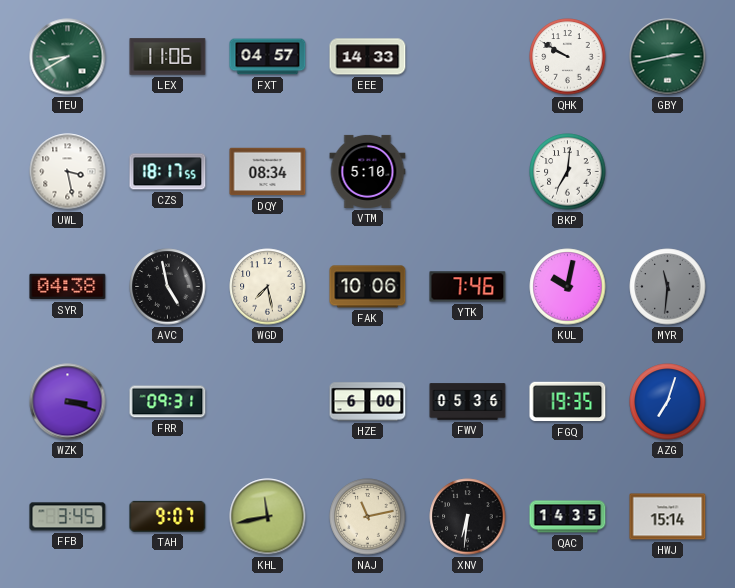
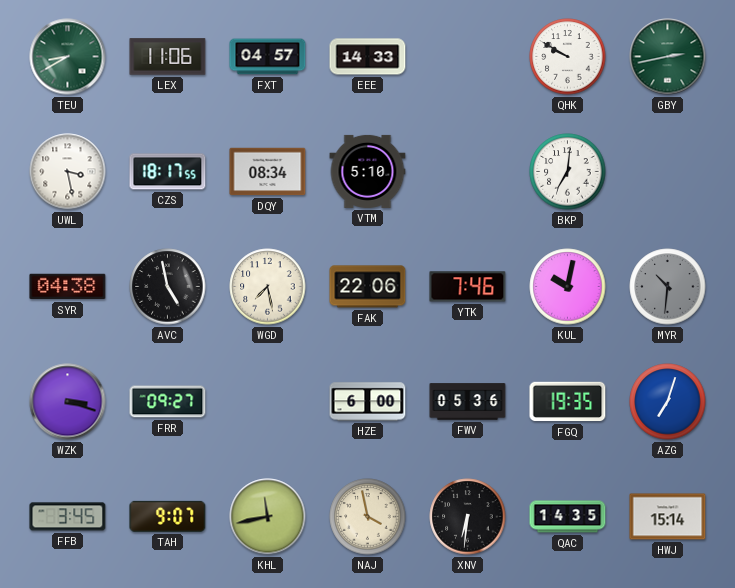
FAK: 10:06 -> 22:06 (368, 287)
MYR: 11:31 -> 10:31 (668, 287)
FRR: 09:31 -> 09:27 (168, 402)
NAJ: 11:13 -> 3:58 (368, 517)
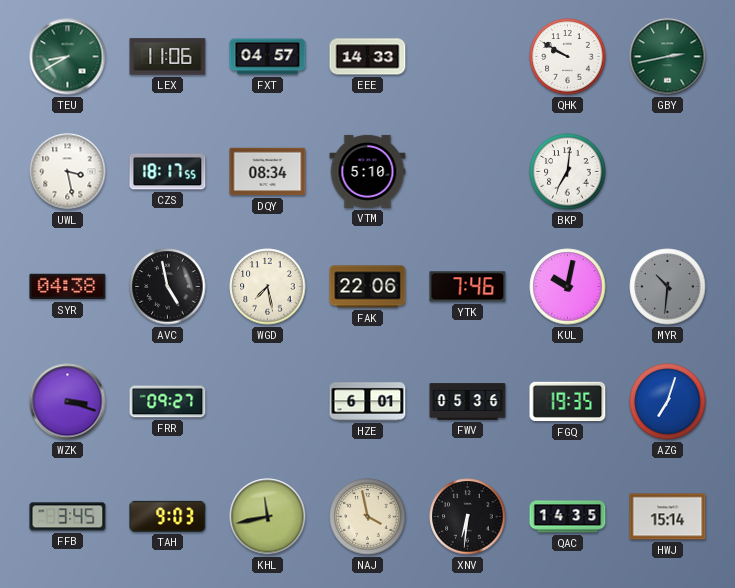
HZE: 6:00 -> 6:01 (368, 402)
TAH: 9:07 -> 9:03 (168, 516)
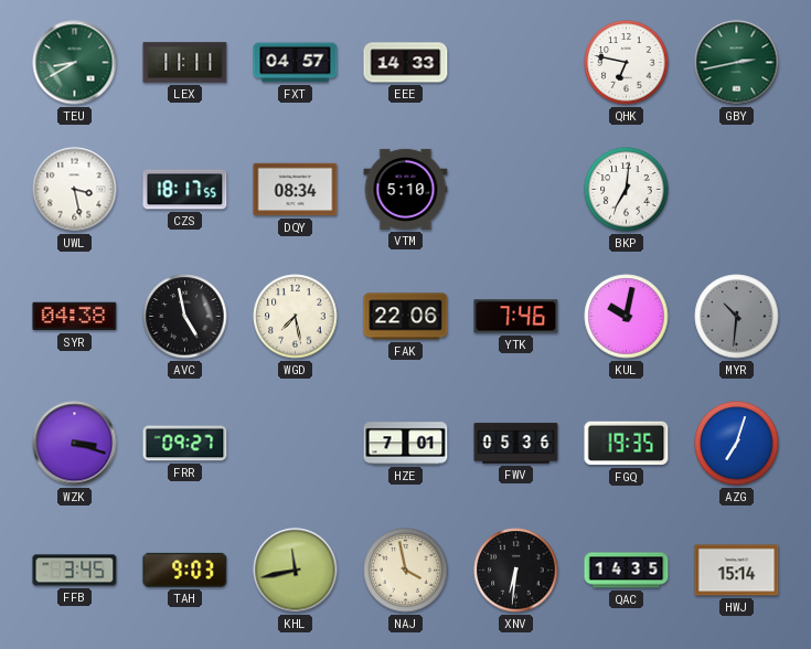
LEX: 11:06 -> 11:11 (185, 63)
QHK: 9:50 -> 6:47 (627, 63)
HZE: 6:01 -> 7:01 (406, 444)
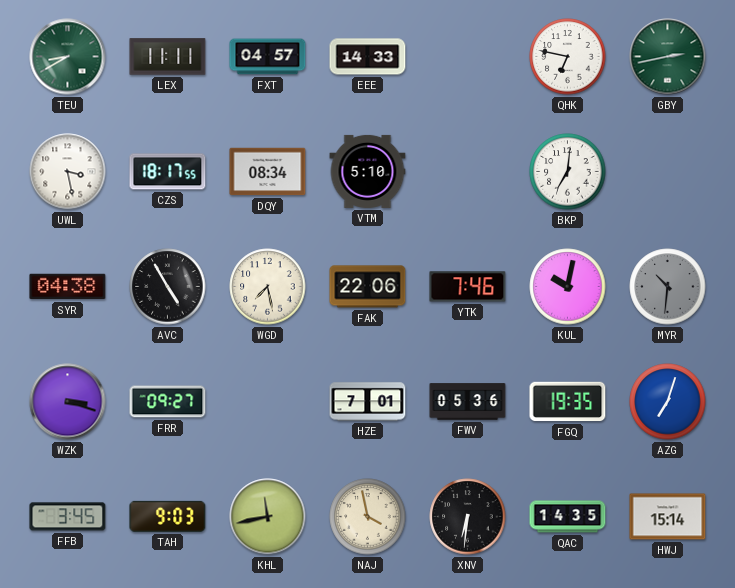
AVC: 4:58 -> 4:55 (168, 287)
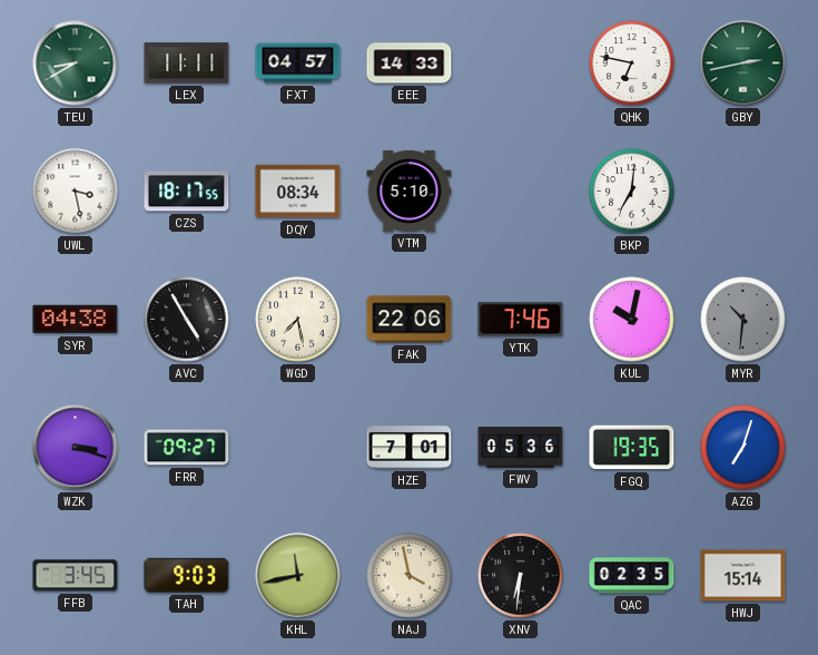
QAC: 14:35 -> 02:35 (632, 576)
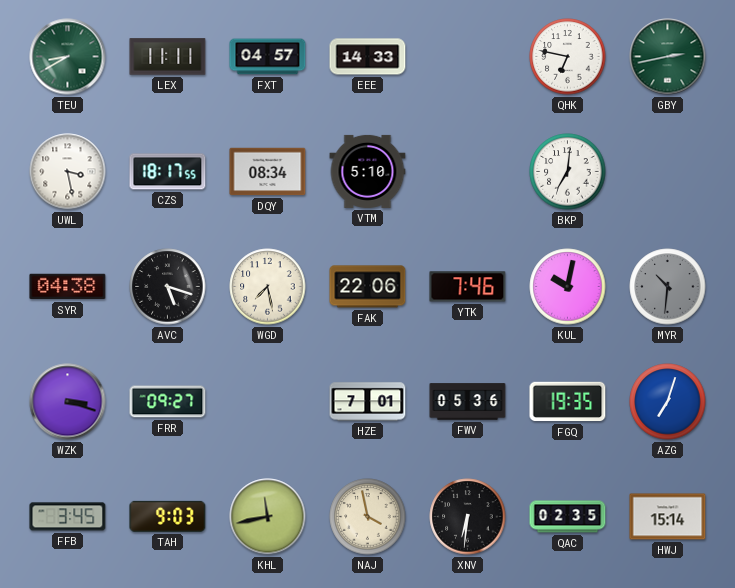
AVC: 4:55 -> 5:18 (168, 287)
